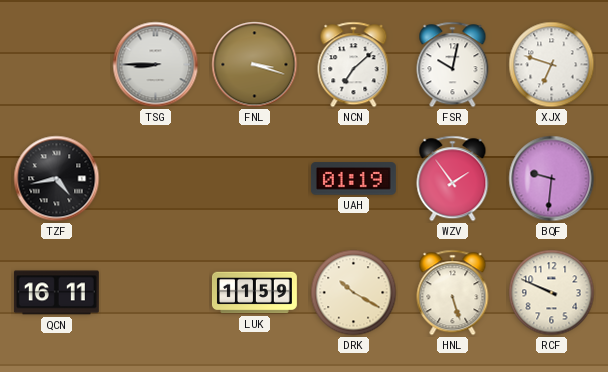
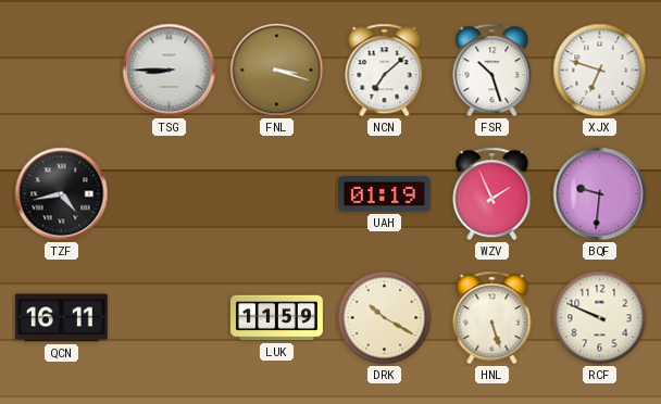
FSR: 10:02 -> 10:27 (492, 71)
WZV: 1:54 -> 1:56 (492, 194)
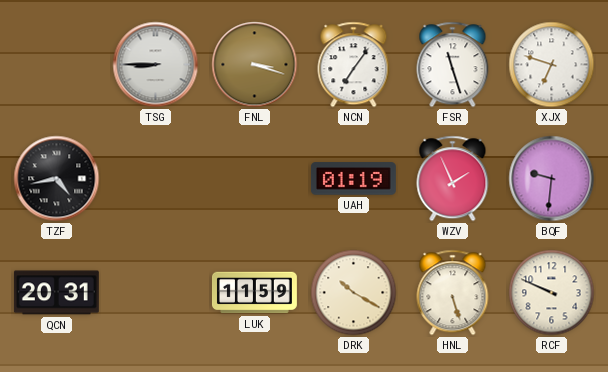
NCN: 7:08 -> 7:06 (354, 65)
FSR: 10:27 -> 11:27 (453, 65)
QCN: 16:11 -> 20:31 (56, 293)
